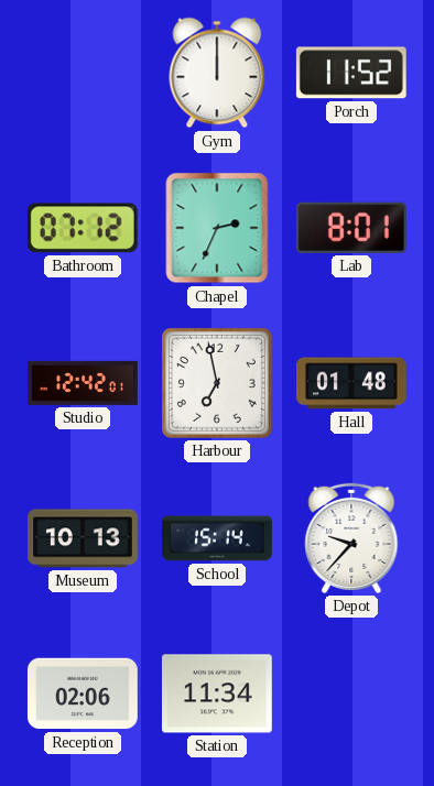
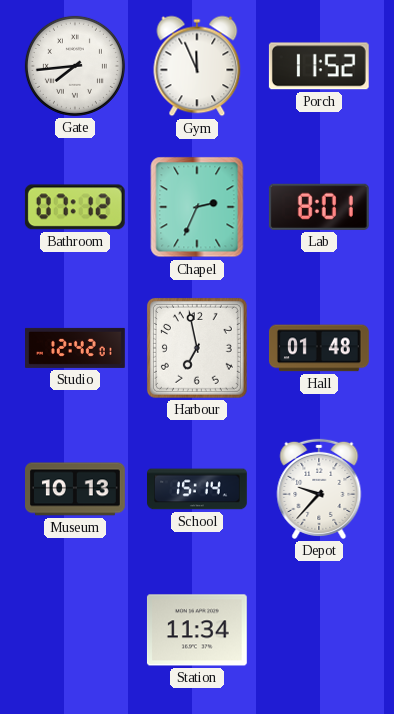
Gate: none -> 7:44 (75, 66)
Gym: 12:00 -> 11:56 (197, 66)
Reception: 02:06 -> none (83, 694)
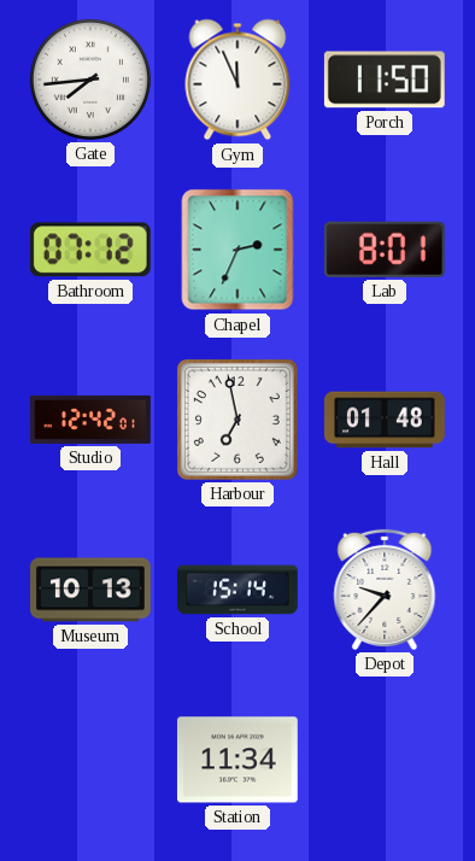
Porch: 11:52 -> 11:50 (385, 80)
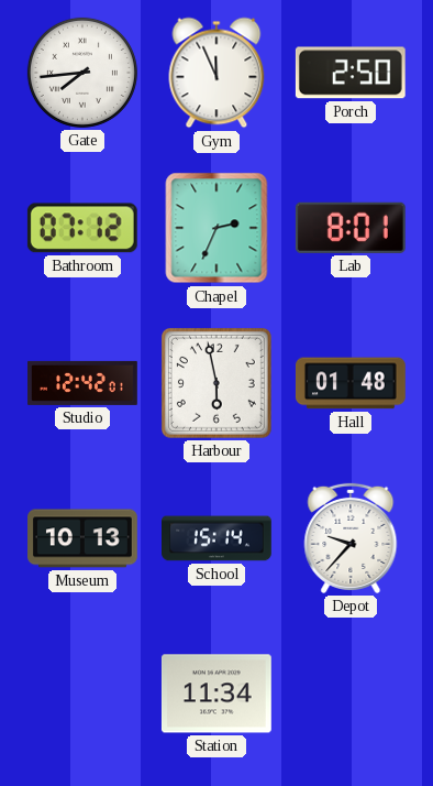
Porch: 11:50 -> 2:50 (351, 73)
Harbour: 6:58 -> 5:58 (216, 383)
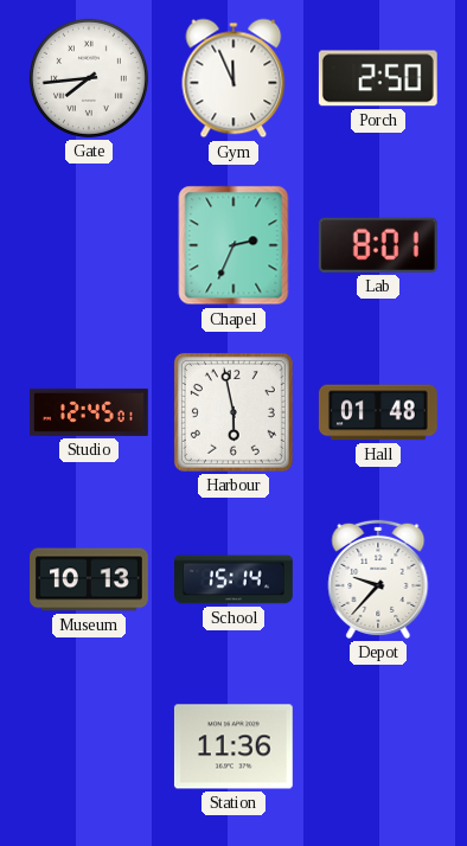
Bathroom: 07:12 -> none (82, 228)
Studio: 12:42 -> 12:45 (90, 412)
Station: 11:34 -> 11:36 (233, 746)
